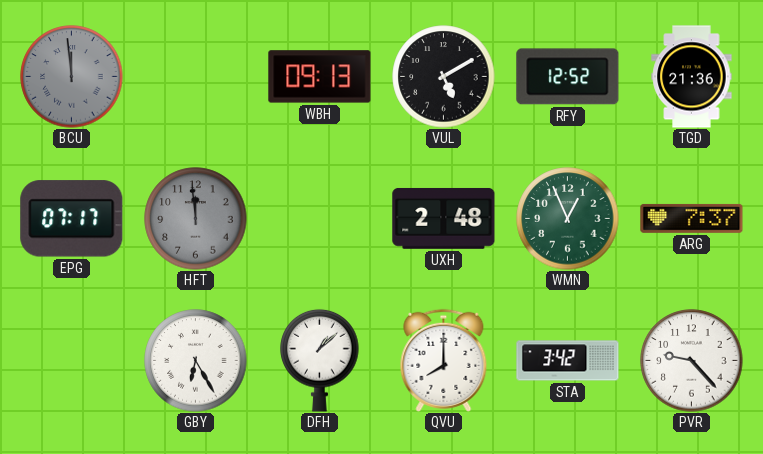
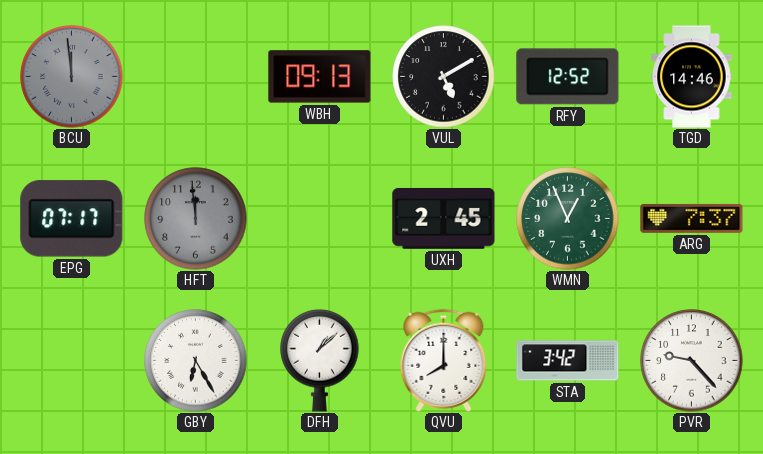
TGD: 21:36 -> 14:46 (692, 77)
UXH: 2:48 -> 2:45 (444, 218)
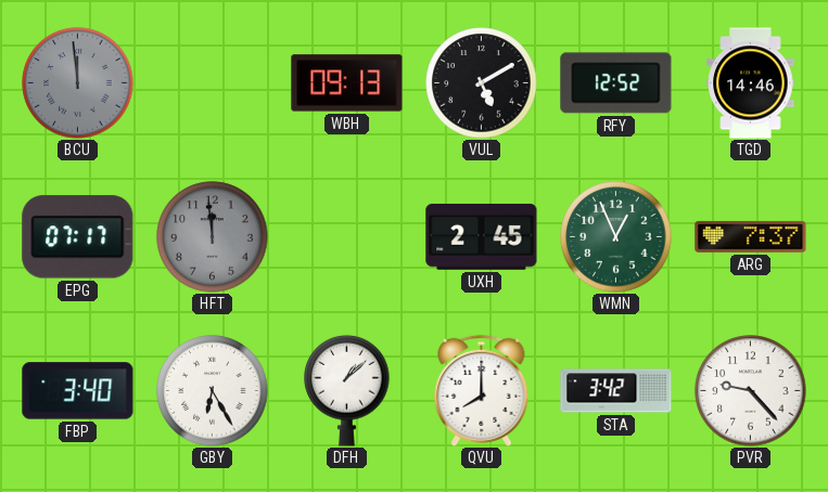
FBP: none -> 3:40 (78, 391)
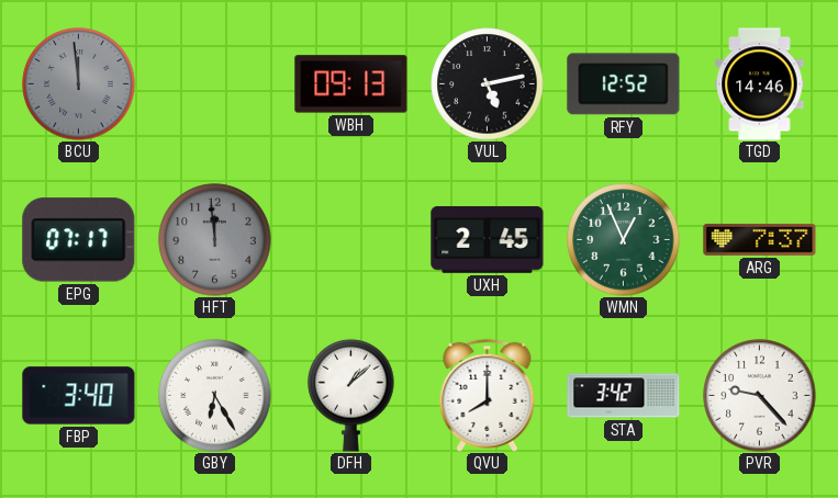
VUL: 5:10 -> 5:13 (488, 84)
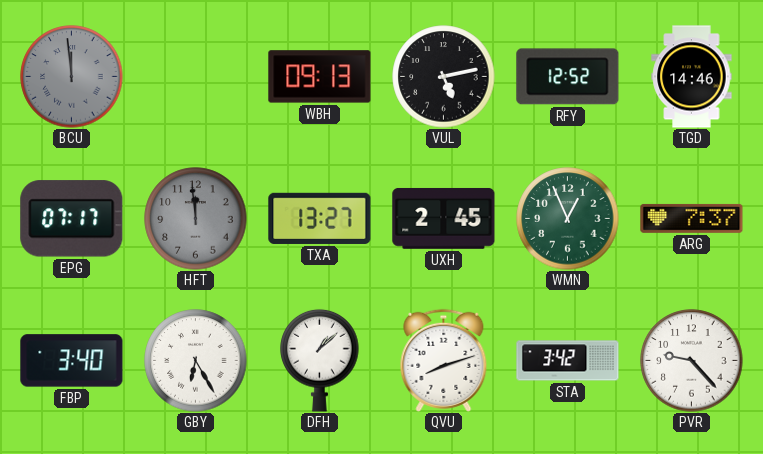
TXA: none -> 13:27 (320, 218)
QVU: 8:00 -> 8:12 (444, 360)
